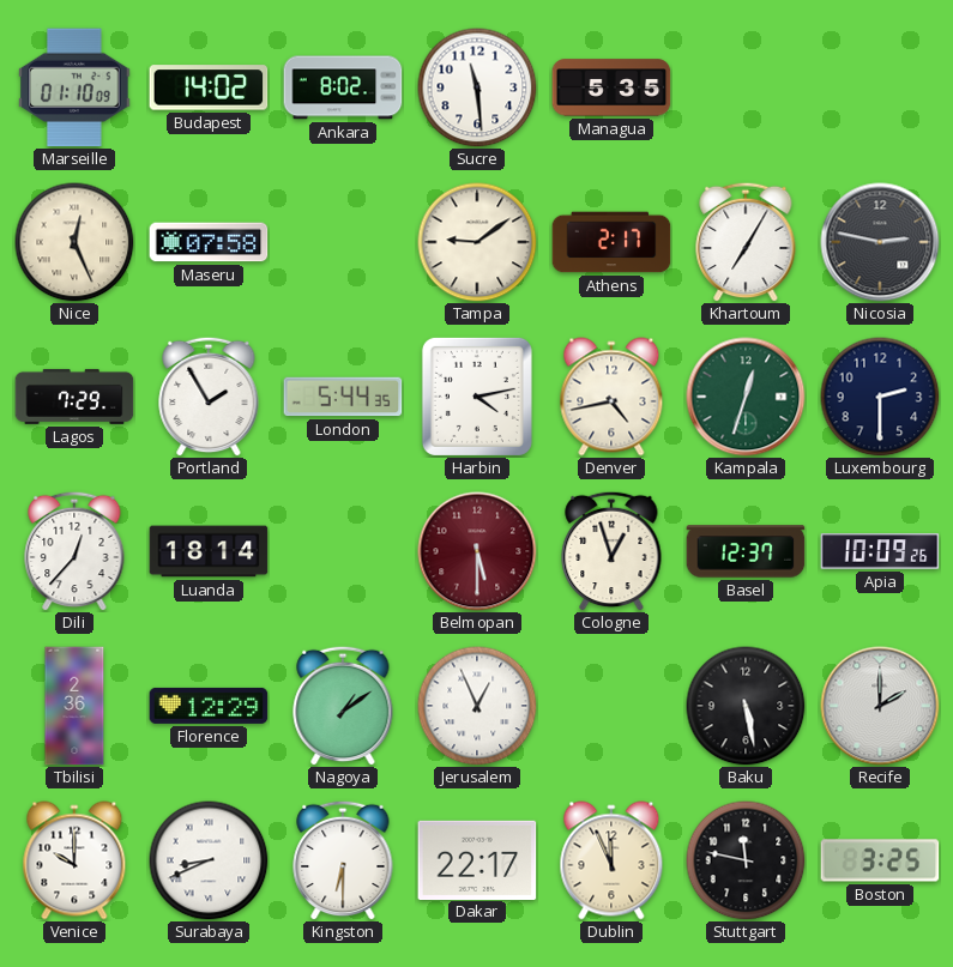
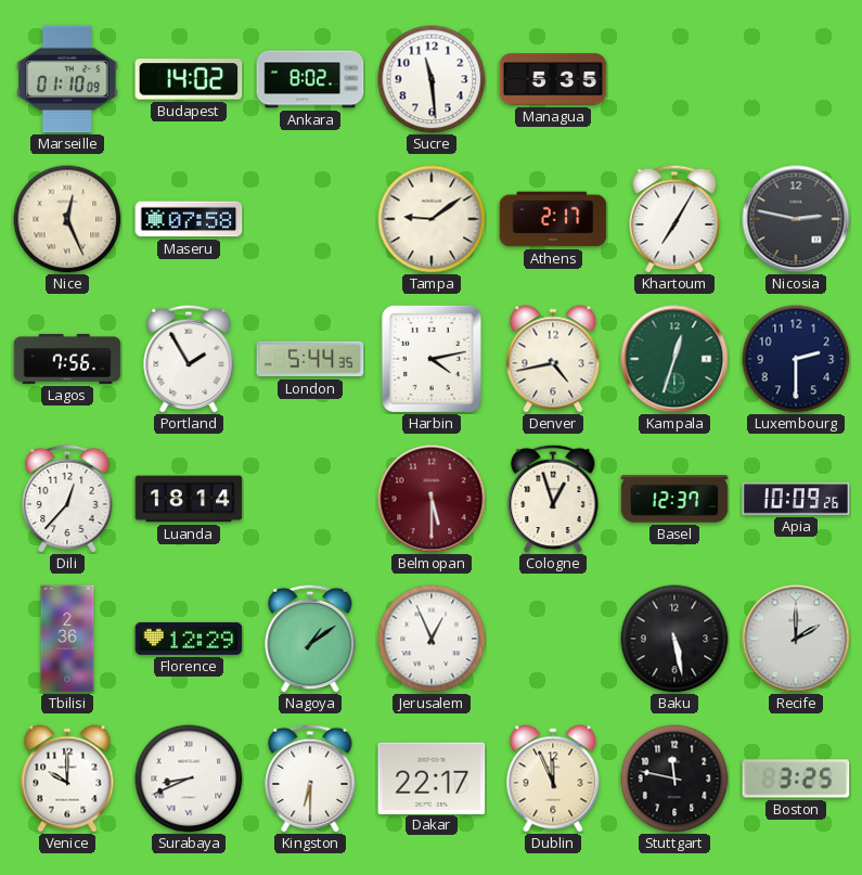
Lagos: 7:29 -> 7:56 (67, 359)
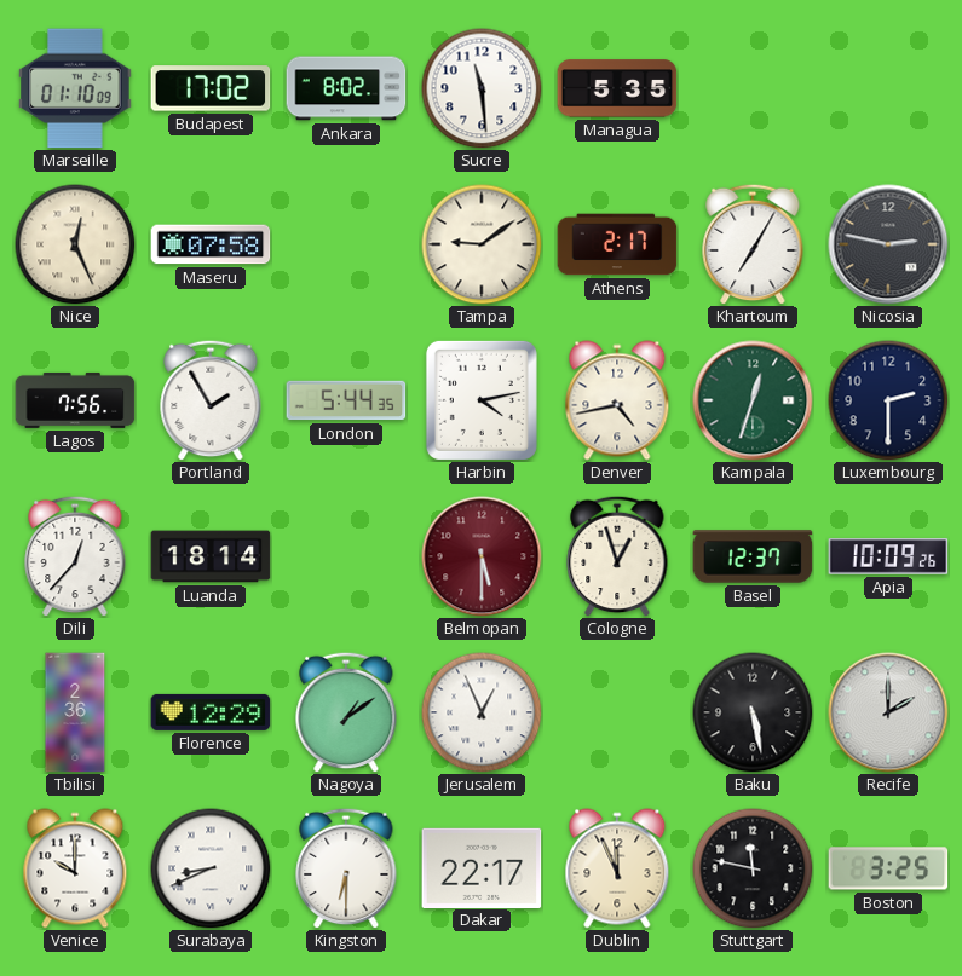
Budapest: 14:02 -> 17:02 (211, 88)
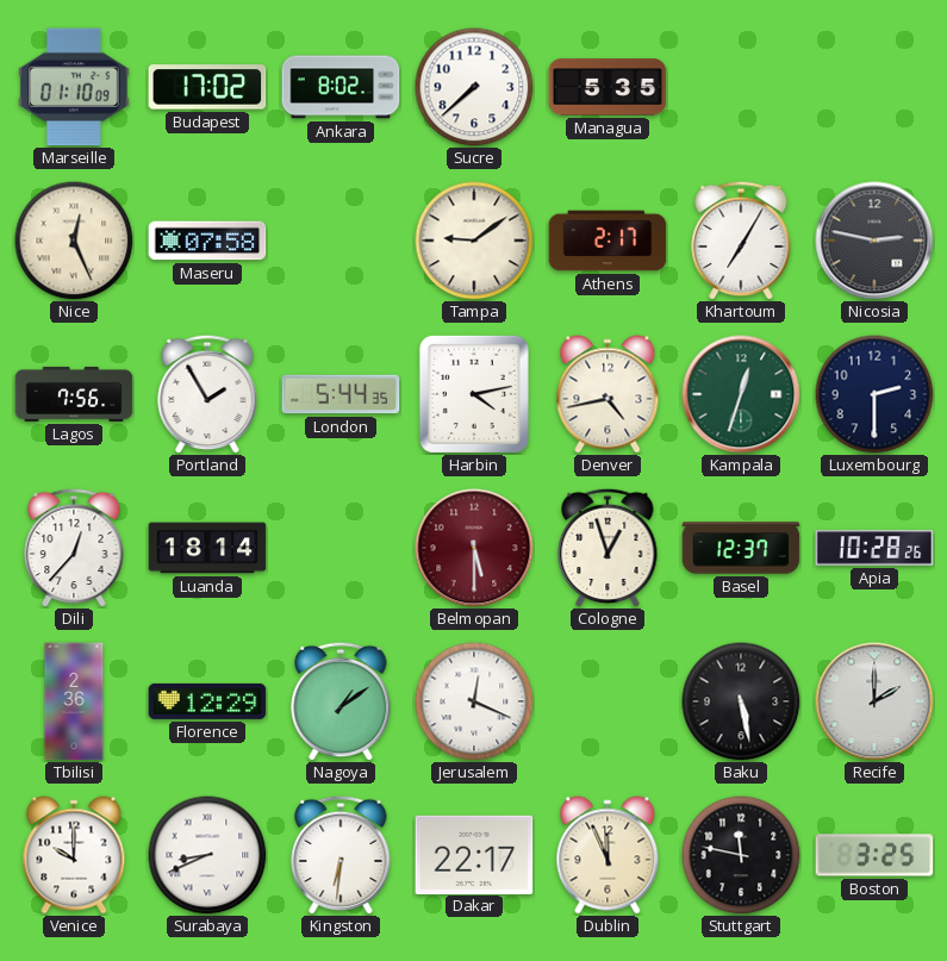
Sucre: 11:29 -> 7:38 (474, 87)
Apia: 10:09 -> 10:28 (874, 548)
Jerusalem: 12:56 -> 12:19 (474, 701)
Kingston: 6:30 -> 6:31 (341, 855)
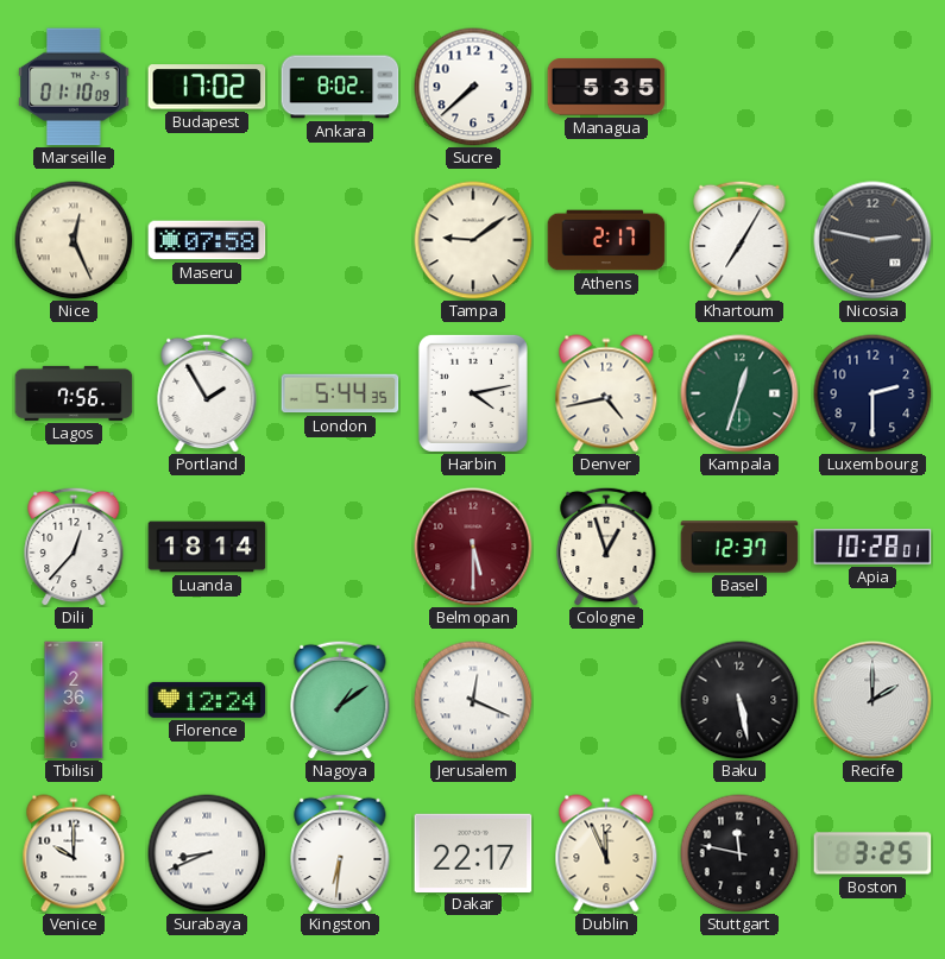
Apia: 10:28:26 -> 10:28:01 (872, 547)
Florence: 12:29 -> 12:24 (207, 700)
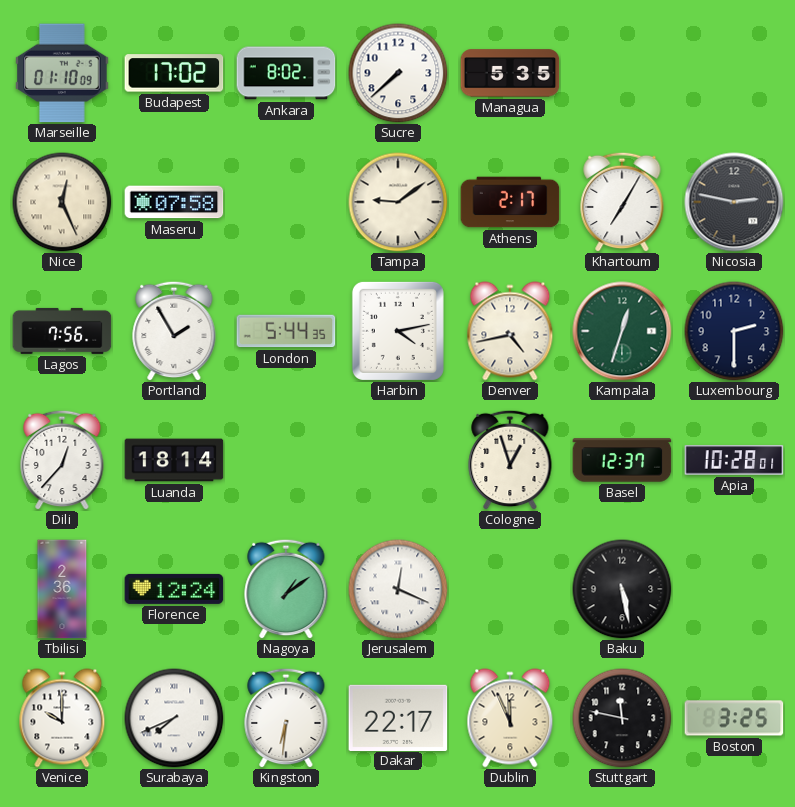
Belmopan: 5:30 -> none (473, 547)
Recife: 2:00 -> none (872, 700)
Surabaya: 8:41 -> 7:41 (174, 718)
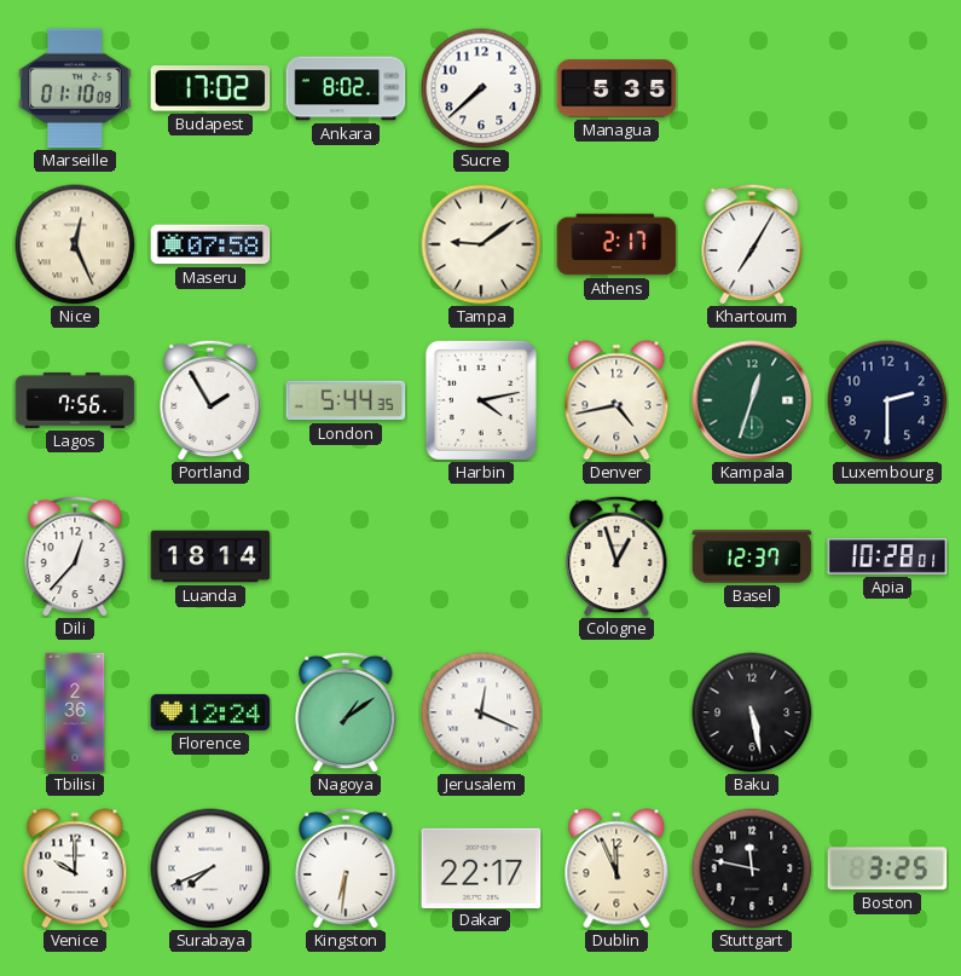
Nicosia: 2:47 -> none (734, 202)
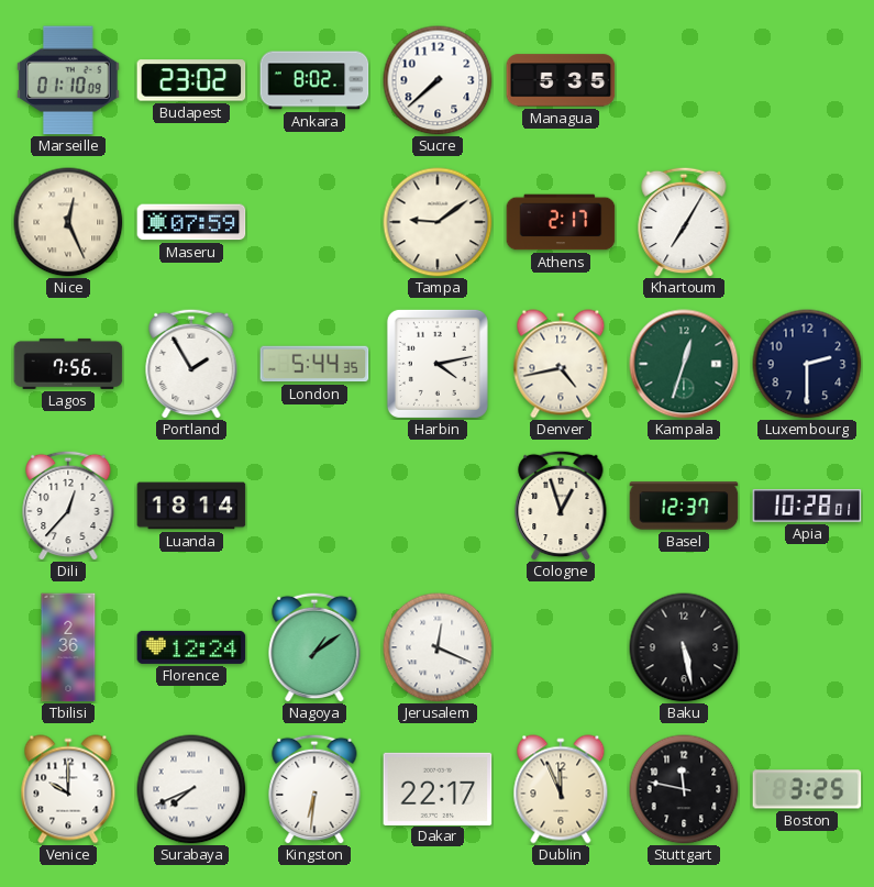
Budapest: 17:02 -> 23:02 (191, 80)
Maseru: 07:58 -> 07:59 (191, 222)
